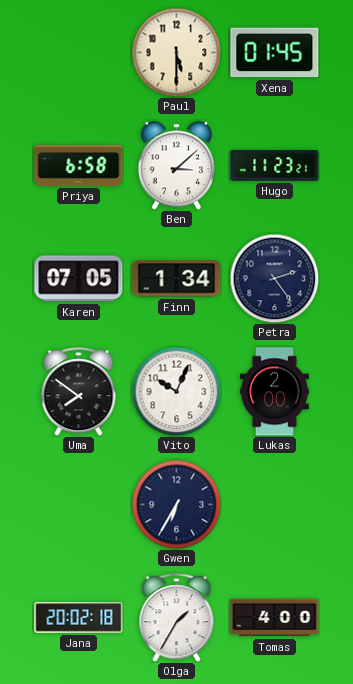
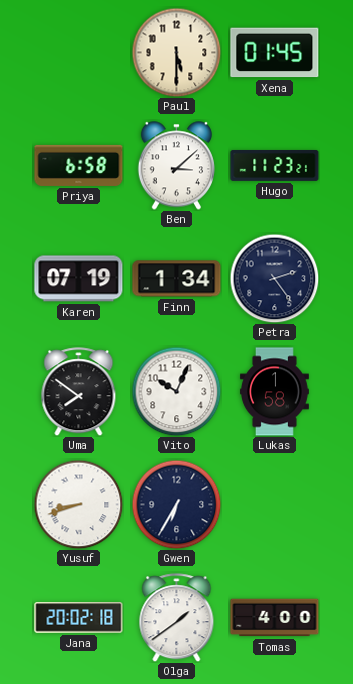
Karen: 07:05 -> 07:19 (79, 279)
Lukas: 2:00 -> 1:58 (274, 392)
Yusuf: none -> 8:42 (78, 504)
Olga: 1:35 -> 1:39 (177, 618)
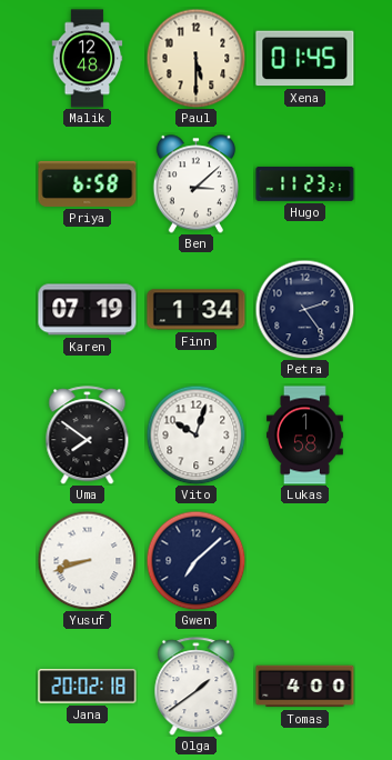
Malik: none -> 12:48 (88, 59)
Vito: 10:04 -> 10:03 (195, 434)
Gwen: 6:35 -> 7:08 (195, 560)
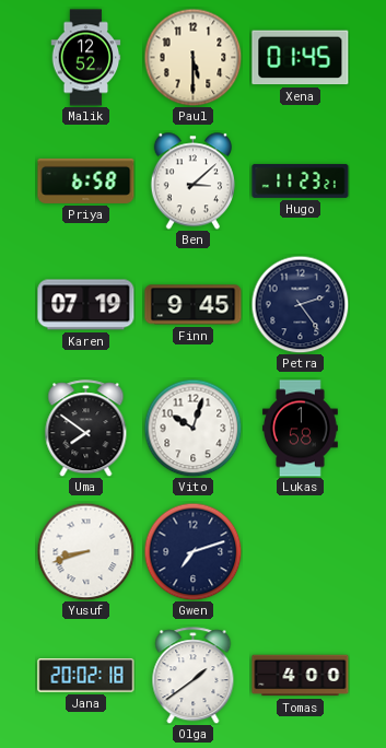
Malik: 12:48 -> 12:52 (86, 58)
Finn: 1:34 -> 9:45 (194, 305)
Gwen: 7:08 -> 7:12 (192, 551)
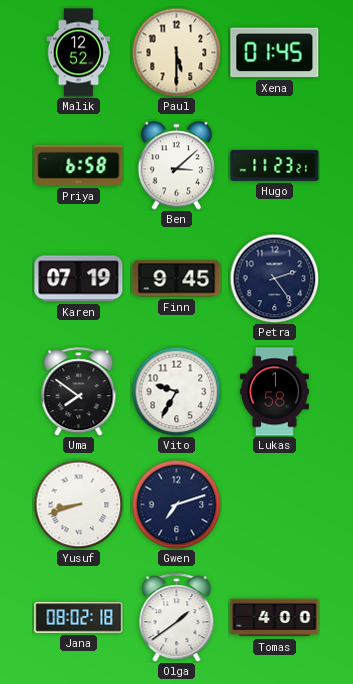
Vito: 10:03 -> 9:35 (176, 391)
Jana: 20:02 -> 08:02 (79, 618)
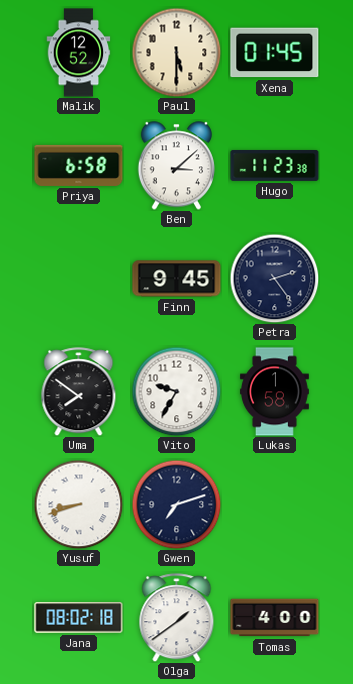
Hugo: 11:23:21 -> 11:23:38 (275, 165)
Karen: 07:19 -> none (79, 279)
